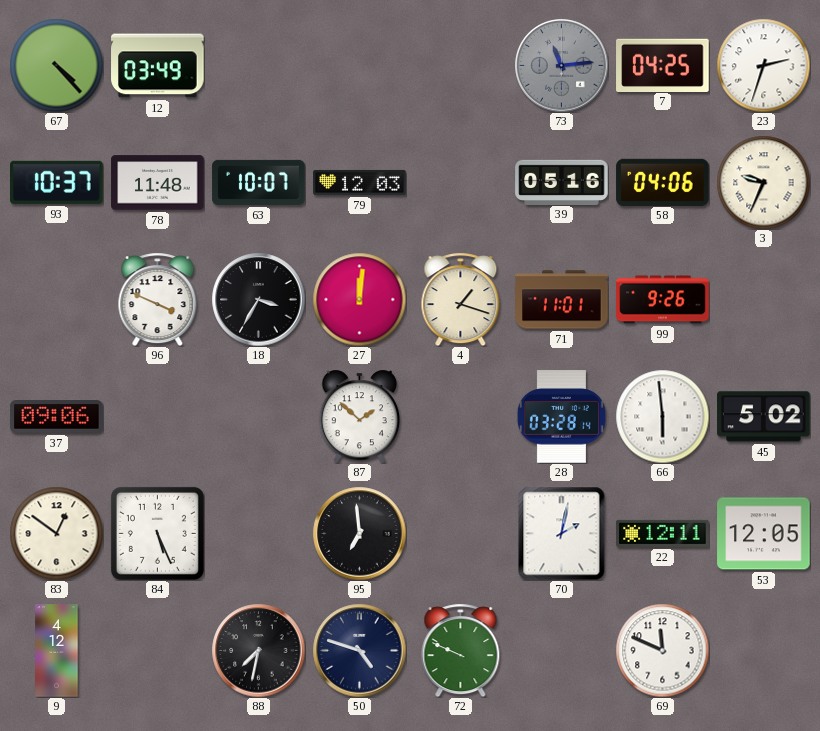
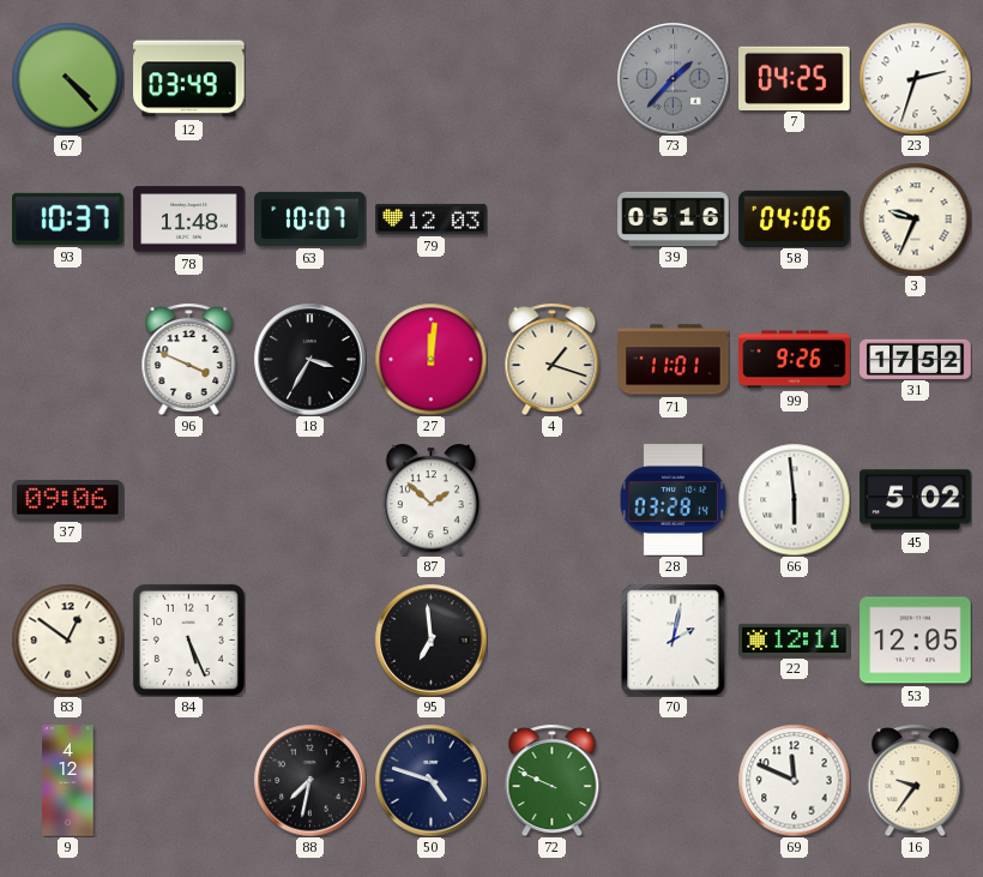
73: 11:14 -> 1:37 (673, 78)
31: none -> 17:52 (916, 359)
16: none -> 9:36 (916, 780)
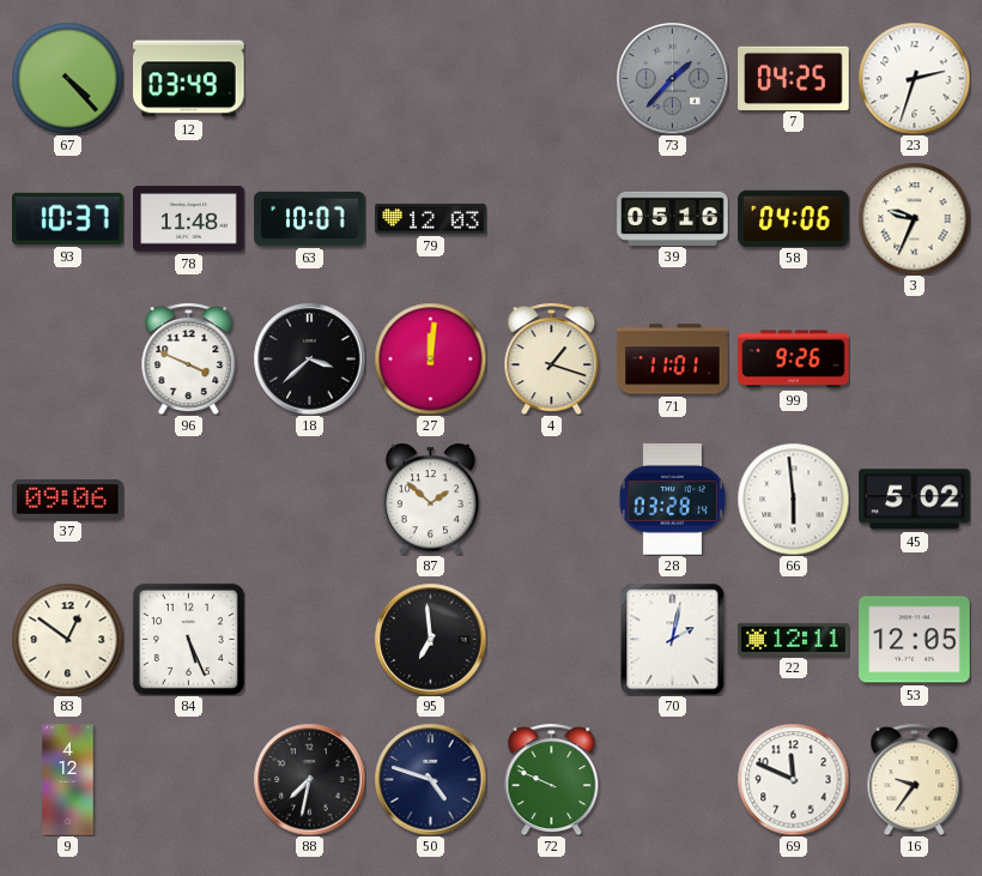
18: 3:35 -> 3:38 (309, 358)
31: 17:52 -> none (916, 359)
